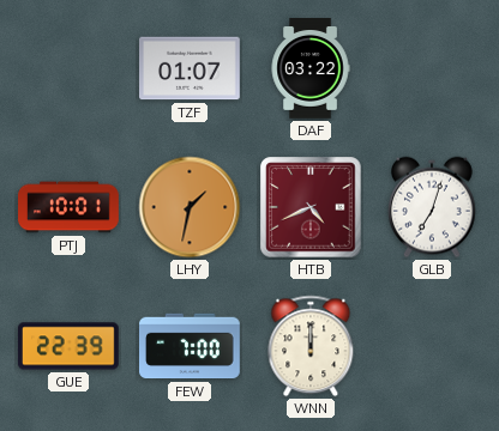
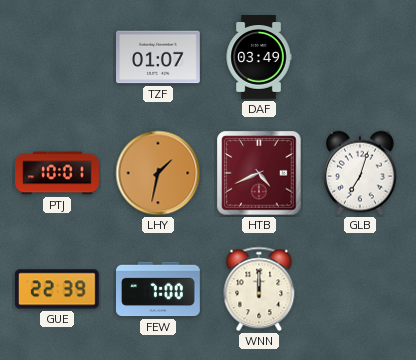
DAF: 03:22 -> 03:49 (259, 58)
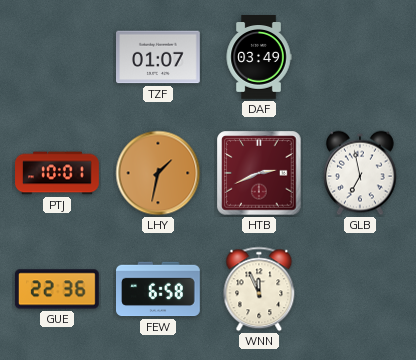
HTB: 4:41 -> 2:41 (259, 173)
GLB: 7:03 -> 6:58 (360, 173)
GUE: 22:39 -> 22:36 (57, 289)
FEW: 7:00 -> 6:58 (159, 289)
WNN: 12:00 -> 11:56 (259, 289)
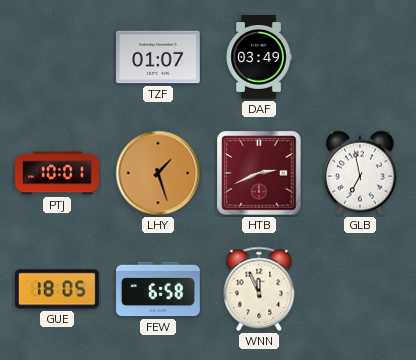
LHY: 1:32 -> 1:27 (158, 173)
GUE: 22:36 -> 18:05 (57, 289)
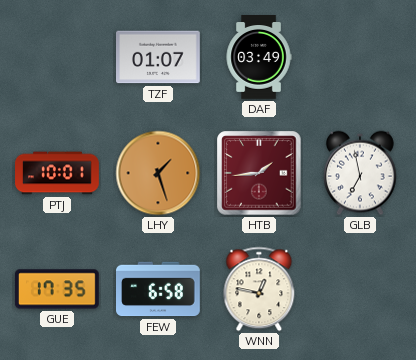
HTB: 2:41 -> 1:44 (259, 173)
GUE: 18:05 -> 17:35 (57, 289)
WNN: 11:56 -> 12:47 (259, 289)
